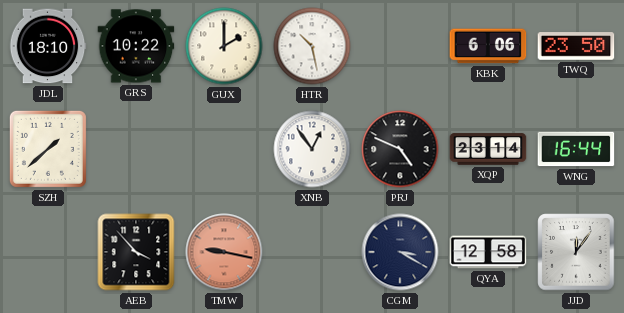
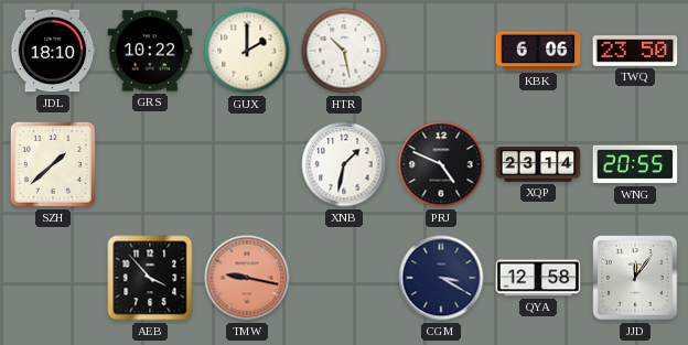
XNB: 12:54 -> 1:32 (344, 164)
WNG: 16:44 -> 20:55 (635, 164)
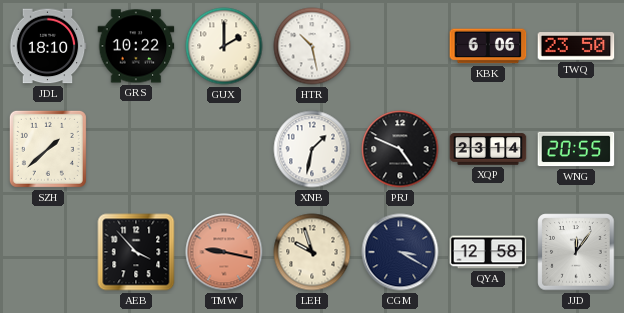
LEH: none -> 9:57 (312, 252)
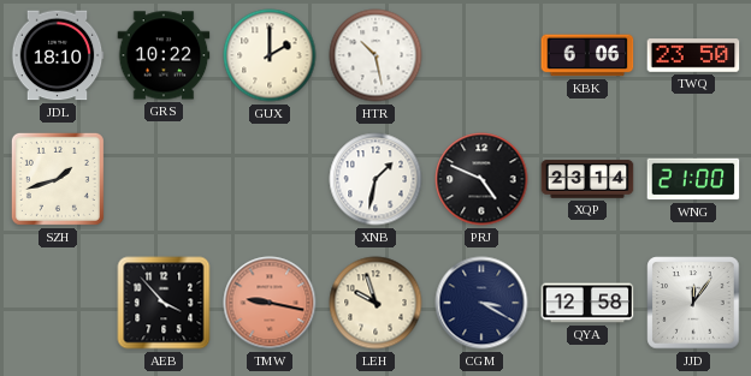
SZH: 1:38 -> 1:42 (58, 179)
WNG: 20:55 -> 21:00 (693, 179)
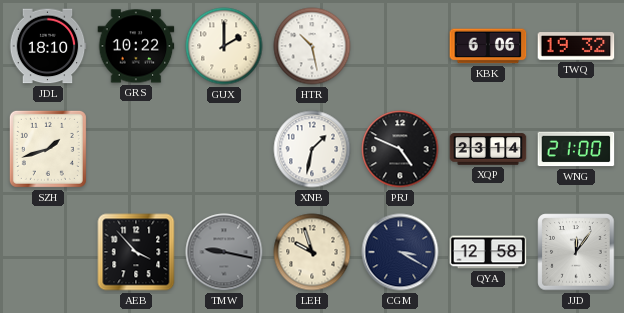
TWQ: 23:50 -> 19:32 (576, 46)
TMW dial: salmon -> grey (224, 252)
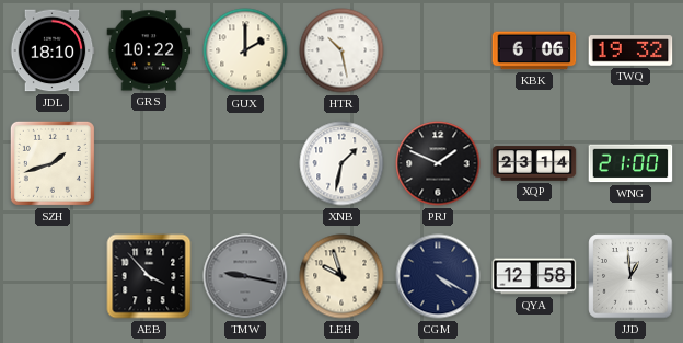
PRJ: 4:49 -> 1:49 (438, 163)
CGM: 3:20 -> 4:20 (438, 276)
JJD: 12:06 -> 12:59 (630, 276)
